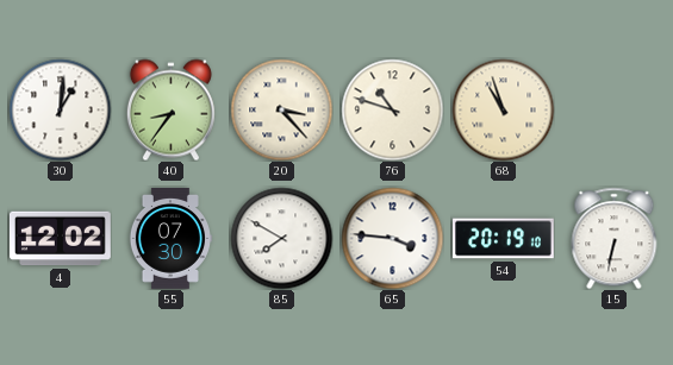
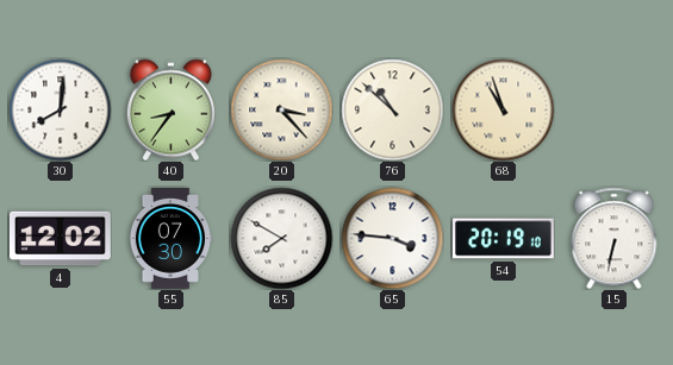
30: 1:01 -> 8:01 (60, 109)
76: 10:48 -> 10:52 (392, 109)
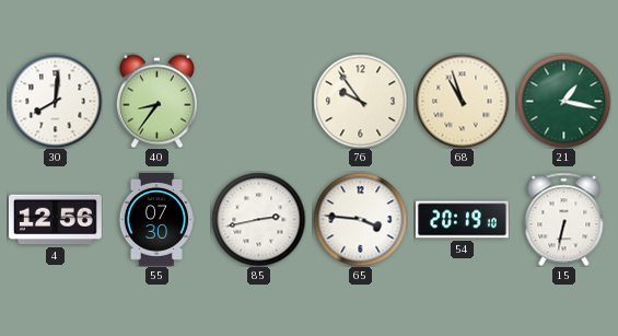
20: 3:23 -> none (281, 109)
76: 10:52 -> 9:54 (360, 101)
21: none -> 1:17 (563, 101)
4: 12:02 -> 12:56 (56, 220)
85: 7:50 -> 2:43 (258, 219)
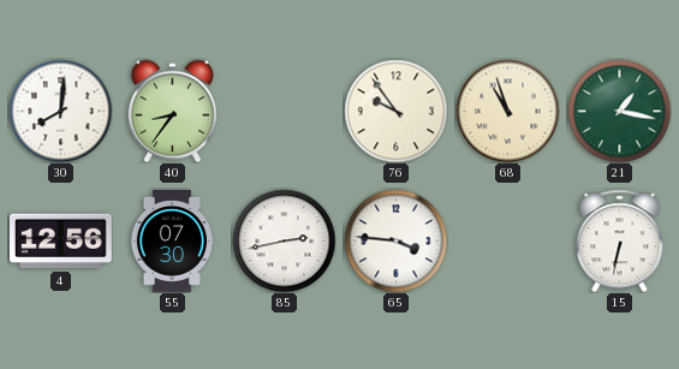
54: 20:19 -> none (463, 220)
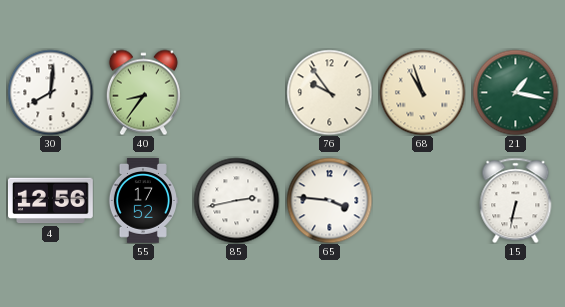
55: 07:30 -> 17:52 (142, 201)
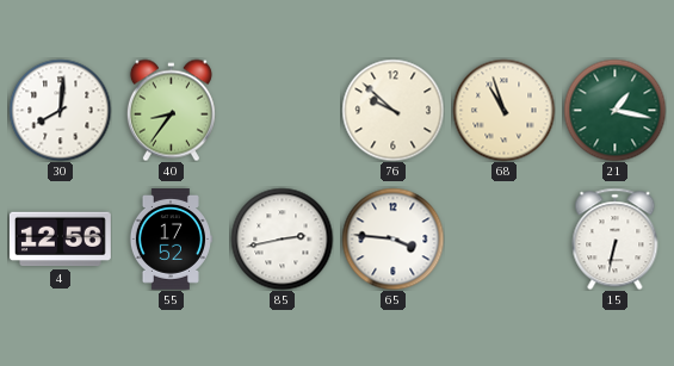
76: 9:54 -> 9:52 (392, 110)
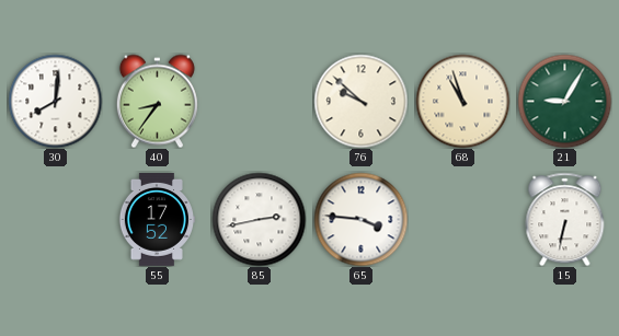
21: 1:17 -> 9:05 (564, 101)
4: 12:56 -> none (61, 240)
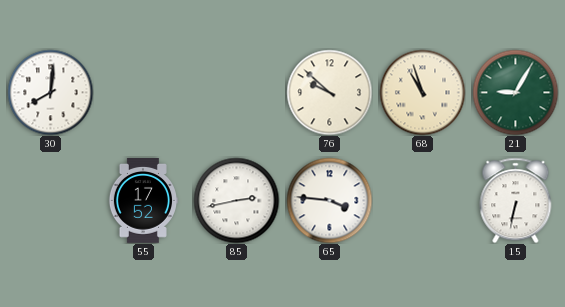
40: 8:36 -> none (157, 101)
